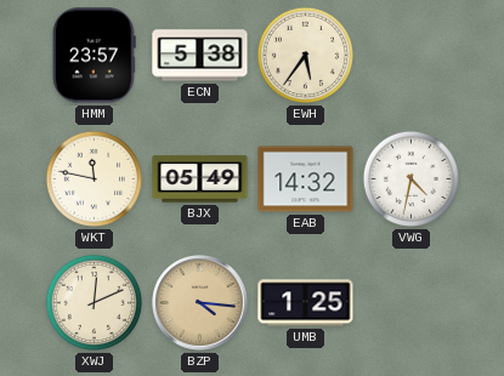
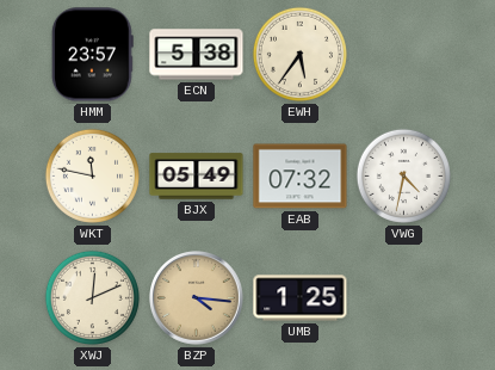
EAB: 14:32 -> 07:32 (301, 177)
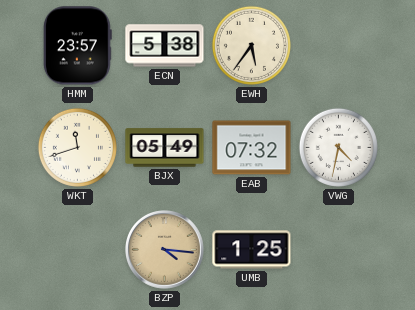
WKT: 11:47 -> 11:42 (77, 147)
XWJ: 12:11 -> none (92, 297)
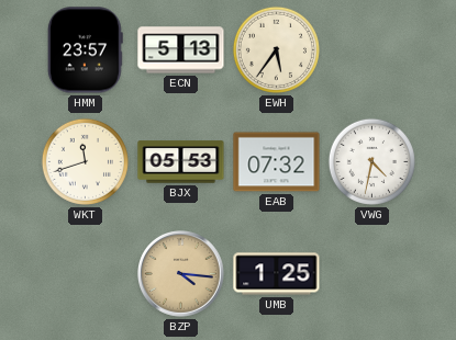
ECN: 5:38 -> 5:13 (181, 50)
BJX: 05:49 -> 05:53 (181, 162)
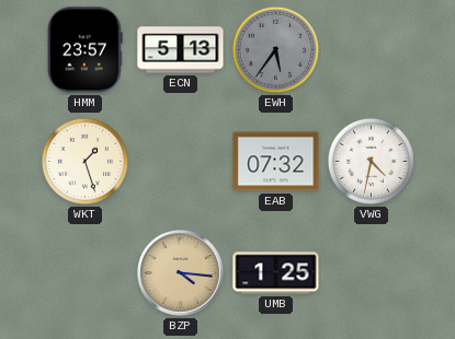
EWH dial: cream -> grey (275, 49)
WKT: 11:42 -> 1:27 (84, 161)
BJX: 05:53 -> none (181, 162)
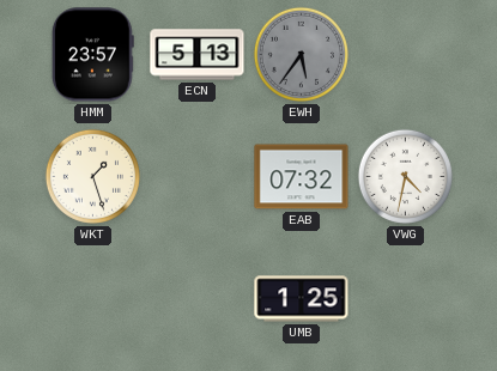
BZP: 4:16 -> none (181, 273)
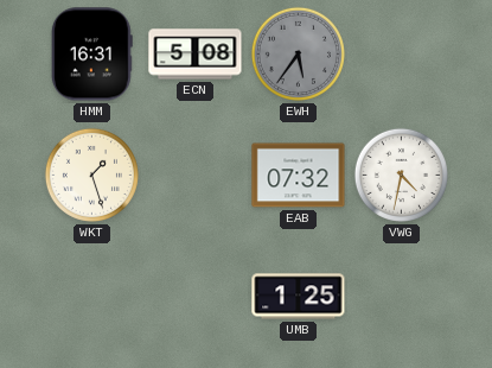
HMM: 23:57 -> 16:31 (91, 55)
ECN: 5:13 -> 5:08 (196, 55)
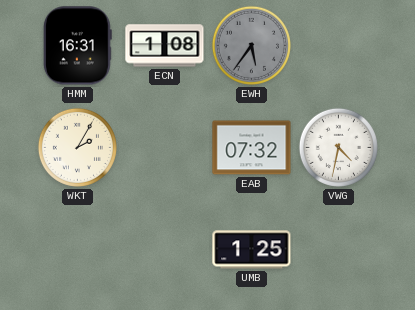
ECN: 5:08 -> 1:08 (165, 46)
WKT: 1:27 -> 2:05 (77, 147)
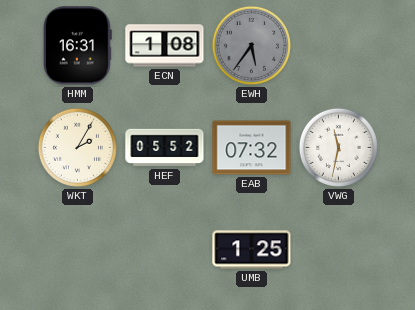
HEF: none -> 05:52 (165, 148)
VWG: 4:32 -> 11:32 (338, 147)
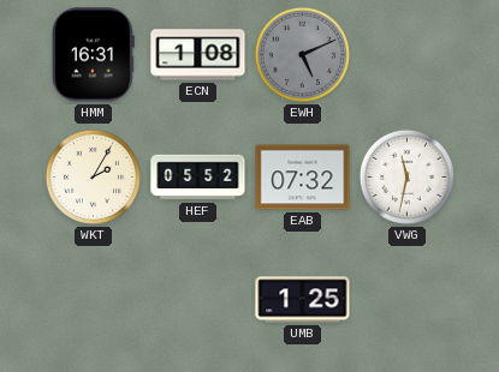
EWH: 5:36 -> 5:11 (302, 54)
